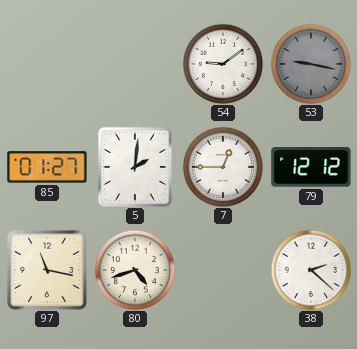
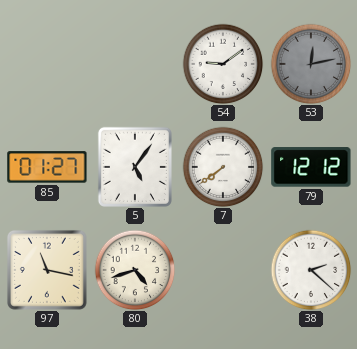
53: 9:17 -> 12:13 (311, 64)
5: 2:01 -> 5:06 (135, 167)
7: 12:45 -> 7:39 (223, 167)
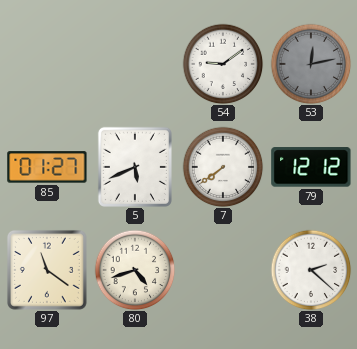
5: 5:06 -> 5:41 (135, 167)
97: 11:17 -> 11:21 (47, 270)
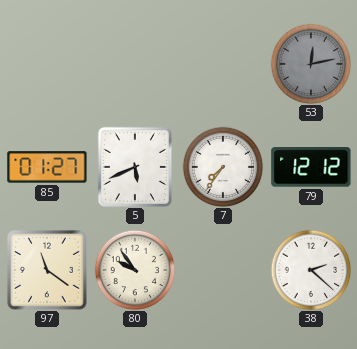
54: 9:09 -> none (223, 64)
7: 7:39 -> 7:36 (223, 167)
80: 4:42 -> 9:54 (135, 270)
